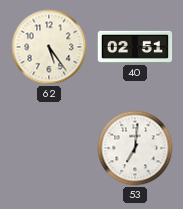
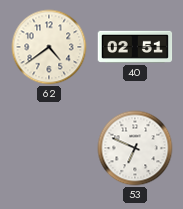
62: 5:24 -> 4:39 (49, 47)
53: 7:01 -> 6:49 (135, 148)
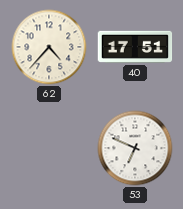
62: 4:39 -> 4:37 (49, 47)
40: 02:51 -> 17:51 (135, 47)
